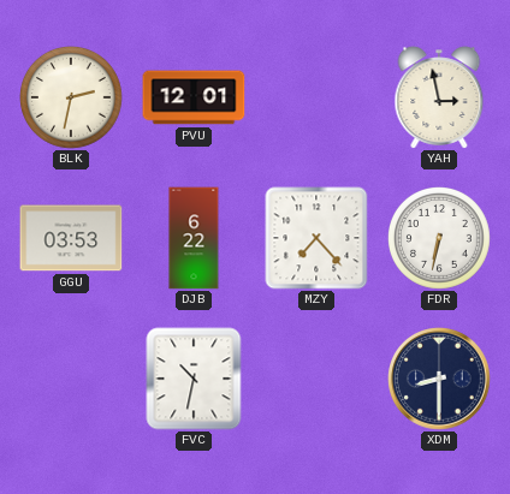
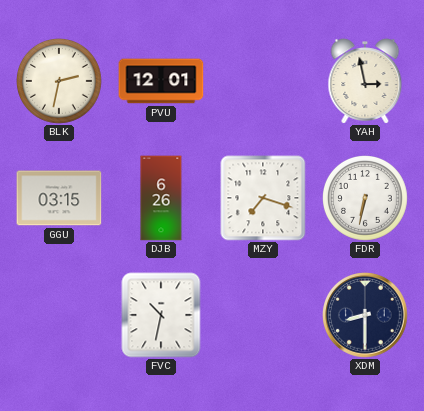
GGU: 03:53 -> 03:15 (59, 198)
DJB: 6:22 -> 6:26 (161, 198)
MZY: 7:23 -> 7:18 (263, 198)
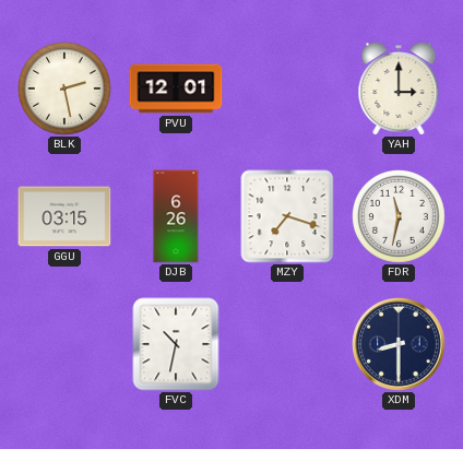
BLK: 2:32 -> 2:28 (66, 90)
YAH: 2:58 -> 3:00 (399, 88)
FDR: 6:32 -> 11:32 (400, 217)
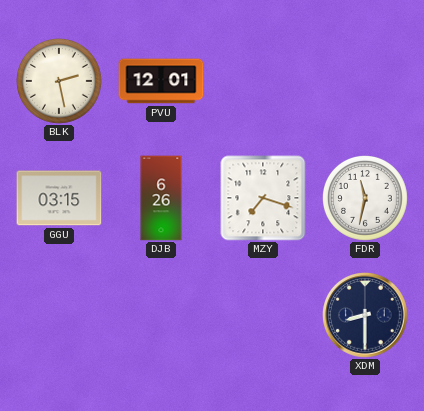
YAH: 3:00 -> none (399, 88)
FVC: 10:32 -> none (176, 344)
